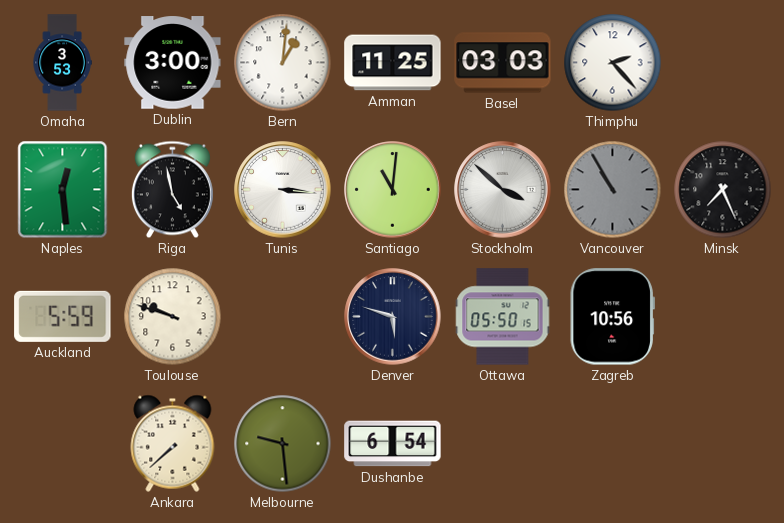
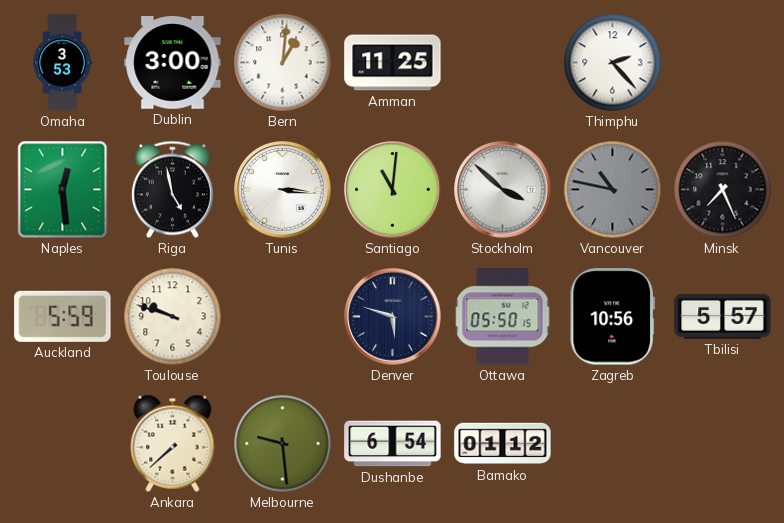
Basel: 03:03 -> none (503, 63)
Vancouver: 10:55 -> 10:47 (613, 190)
Tbilisi: none -> 5:57 (723, 316)
Bamako: none -> 01:12 (503, 444)
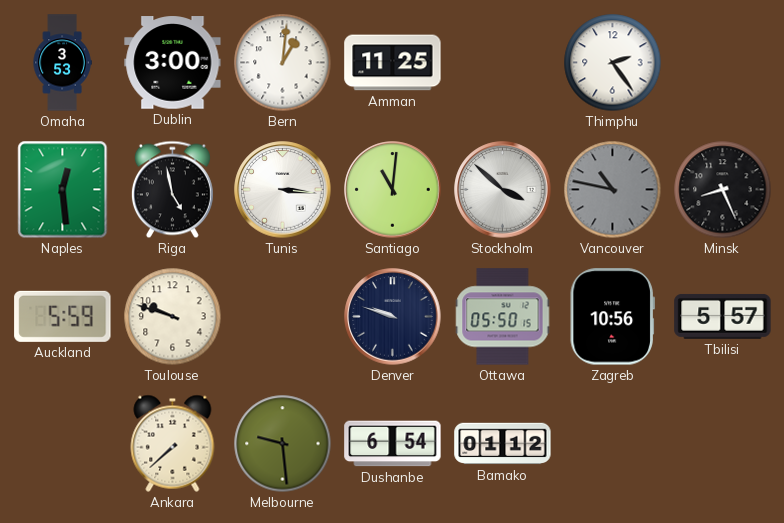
Thimphu: 2:23 -> 2:24 (613, 63)
Minsk: 7:26 -> 8:26 (723, 190)
Denver: 5:48 -> 9:48 (393, 317)
